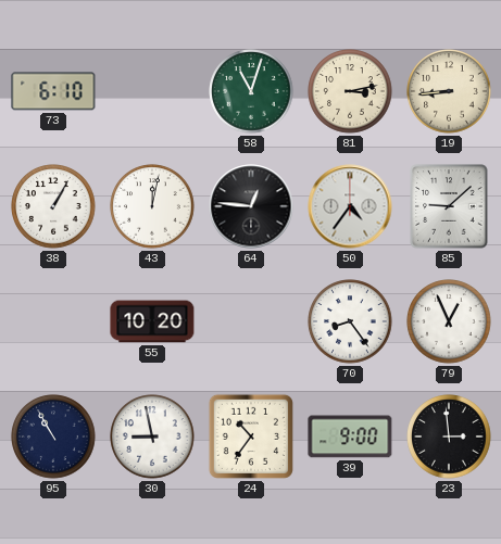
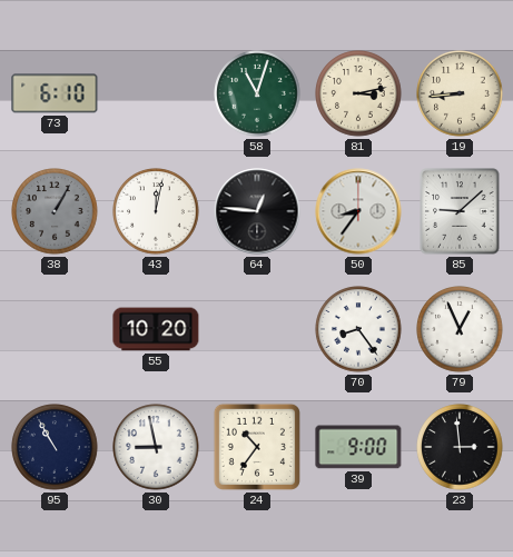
38 dial: white -> grey (55, 211)
50: 4:36 -> 8:36 (358, 211)
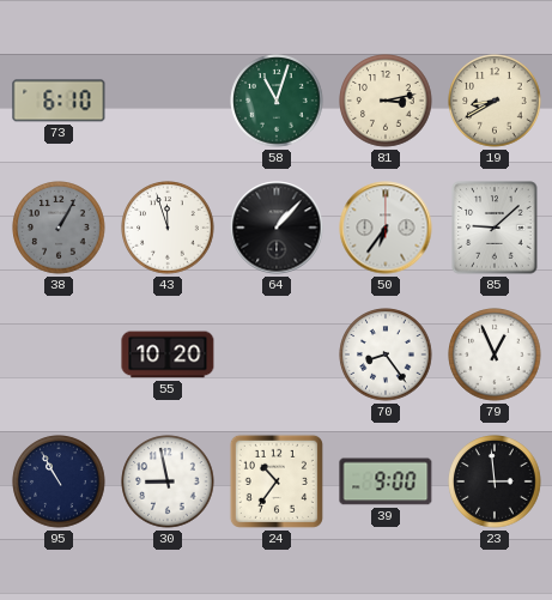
19: 8:44 -> 8:40 (495, 101)
43: 12:02 -> 11:57 (168, 228)
64: 12:46 -> 1:07 (277, 228)
50: 8:36 -> 6:36 (386, 228)
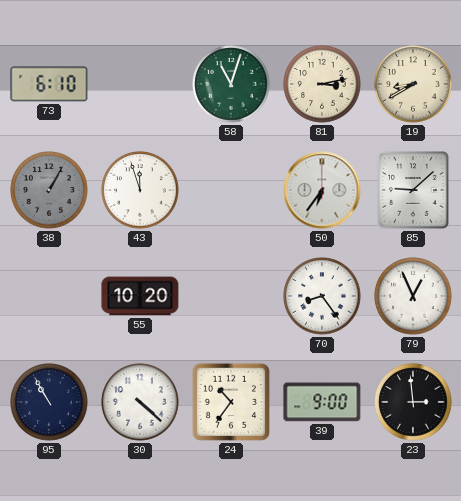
64: 1:07 -> none (277, 228)
30: 8:58 -> 4:22 (140, 402)
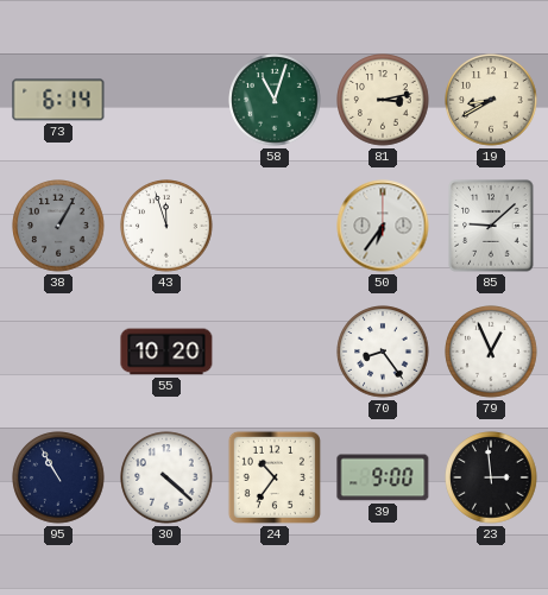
73: 6:10 -> 6:14 (58, 100)
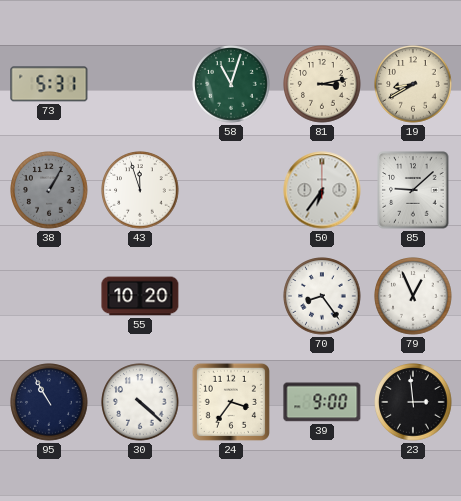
73: 6:14 -> 5:31 (49, 84)
24: 10:36 -> 3:36 (231, 402)
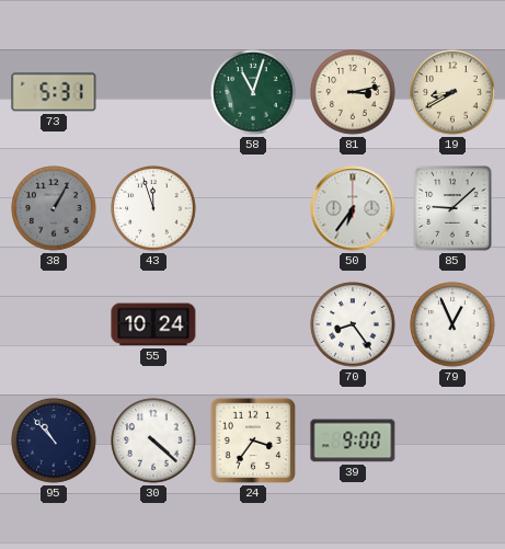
55: 10:20 -> 10:24 (153, 324)
95: 10:55 -> 10:53 (54, 441)
23: 2:59 -> none (413, 402)
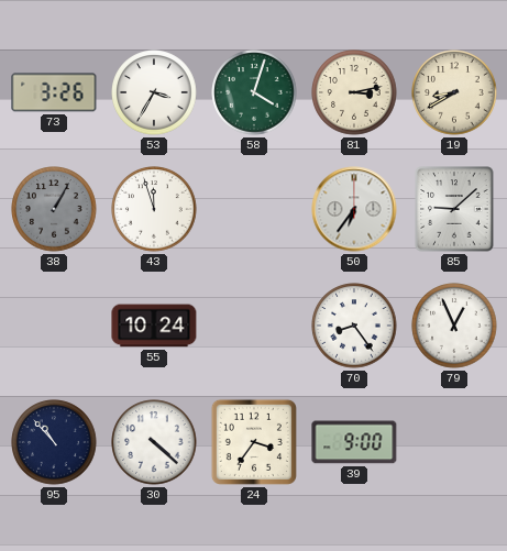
73: 5:31 -> 3:26 (54, 92)
53: none -> 3:35 (154, 92)
58: 11:03 -> 4:03 (254, 92)
